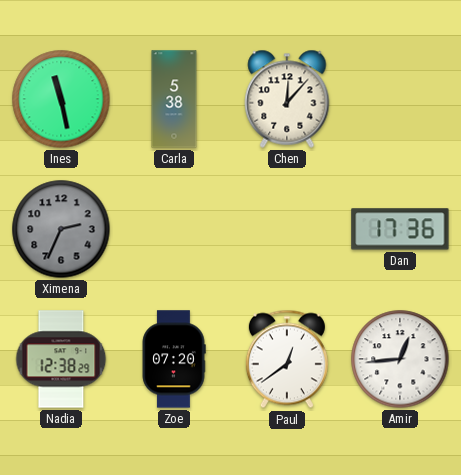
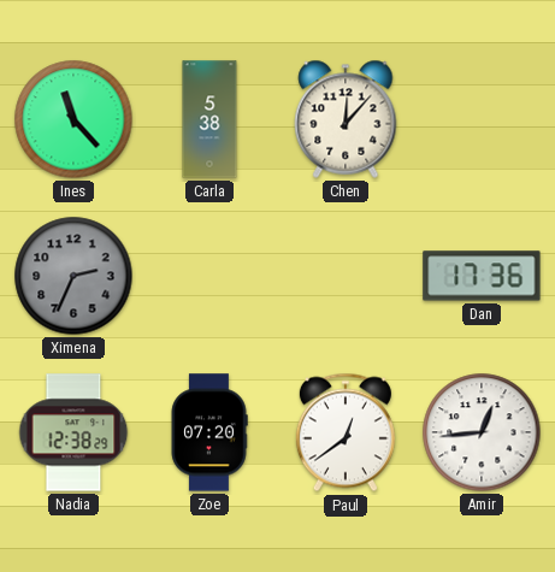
Ines: 11:28 -> 11:23 (73, 119)
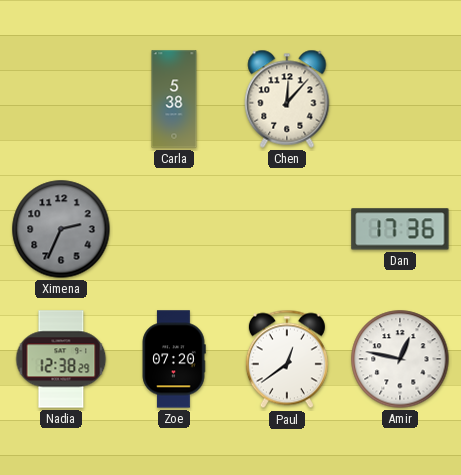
Ines: 11:23 -> none (73, 119)
Amir: 12:44 -> 12:47 (400, 359)
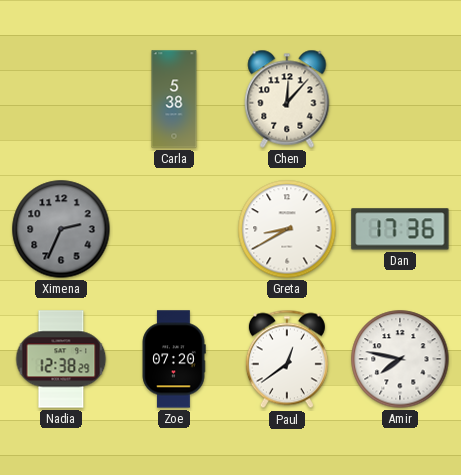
Greta: none -> 8:40 (287, 229)
Amir: 12:47 -> 7:47 (400, 359)
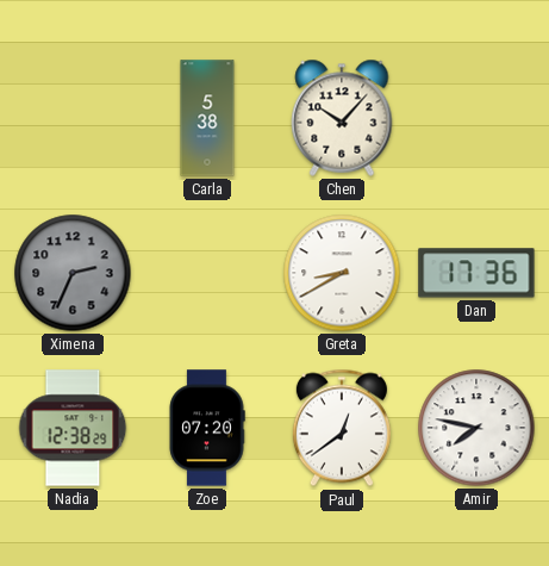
Chen: 12:07 -> 10:07 (342, 118)
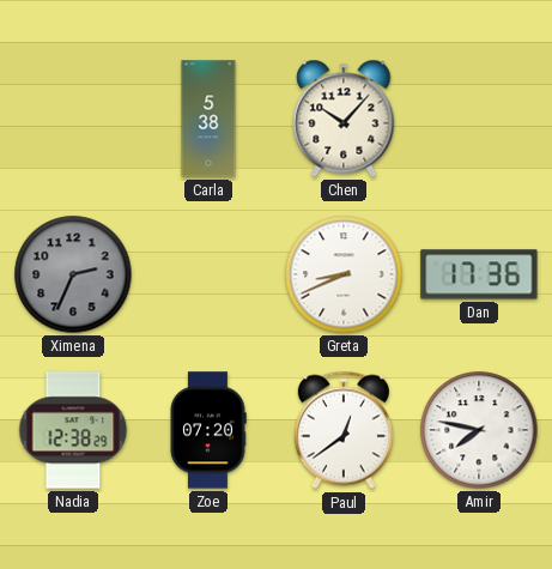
Greta: 8:40 -> 8:41 (344, 274)
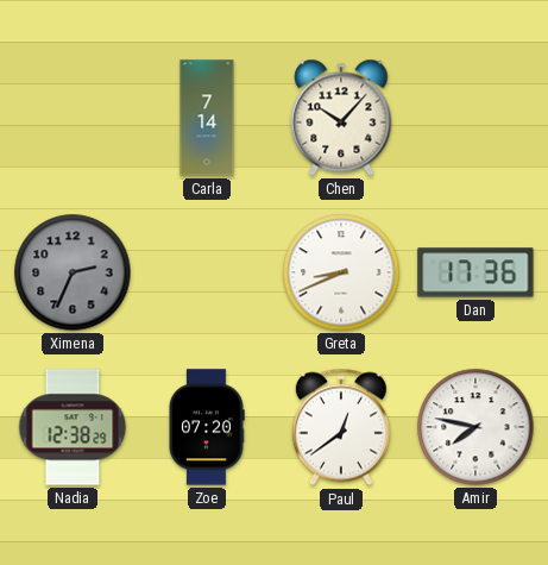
Carla: 5:38 -> 7:14 (207, 118)
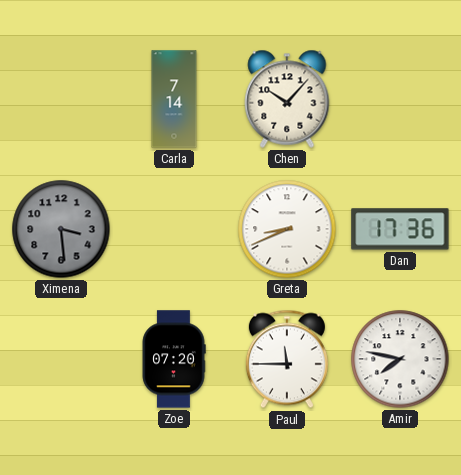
Ximena: 2:34 -> 3:29 (61, 229)
Nadia: 12:38 -> none (73, 427)
Paul: 12:39 -> 11:45 (287, 359)
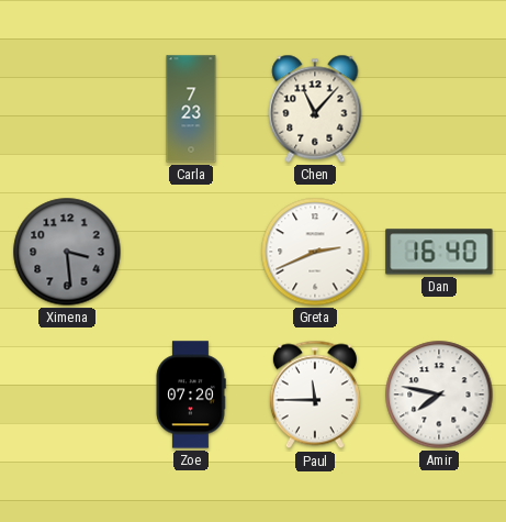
Carla: 7:14 -> 7:23 (191, 109)
Chen: 10:07 -> 11:07 (315, 109)
Greta: 8:41 -> 2:41 (315, 252)
Dan: 17:36 -> 16:40 (439, 252)
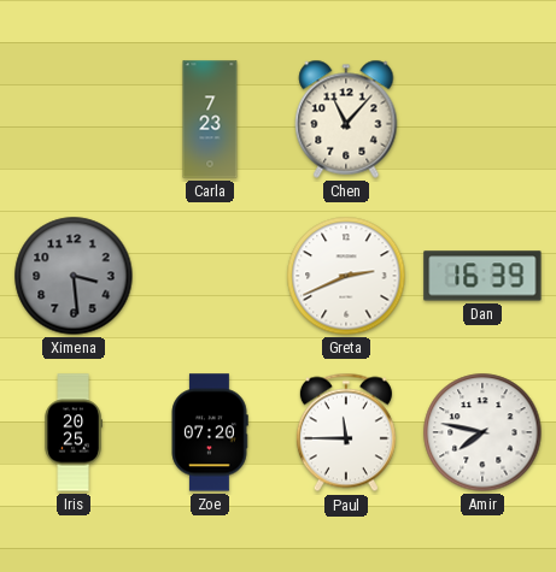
Dan: 16:40 -> 16:39 (482, 276)
Iris: none -> 20:25 (74, 432)
